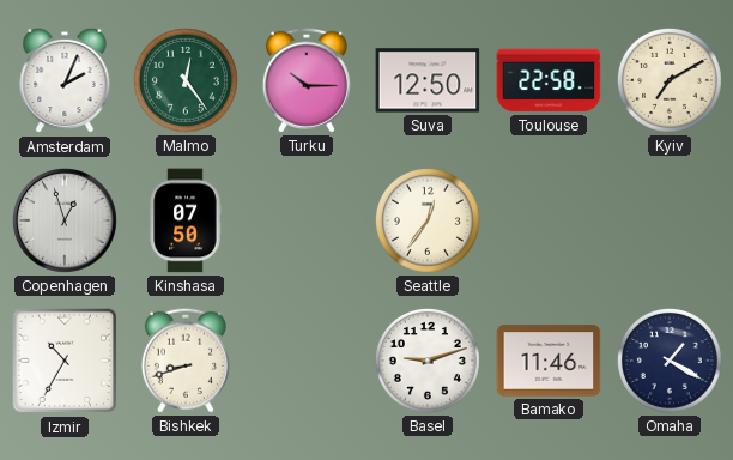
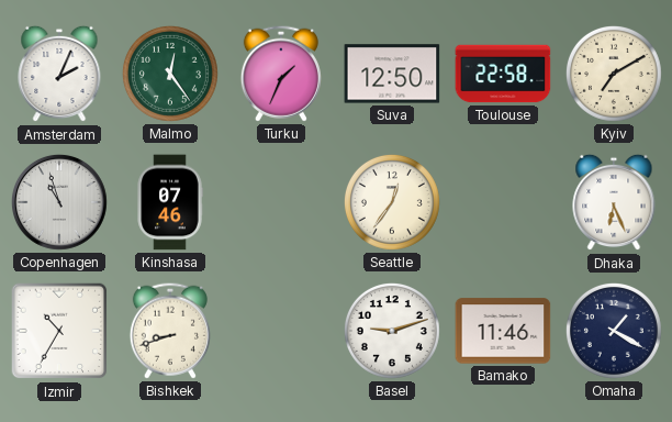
Turku: 10:15 -> 1:34 (281, 74)
Copenhagen: 12:57 -> 10:57 (60, 203)
Kinshasa: 07:50 -> 07:46 (170, 202)
Dhaka: none -> 6:26 (614, 202)
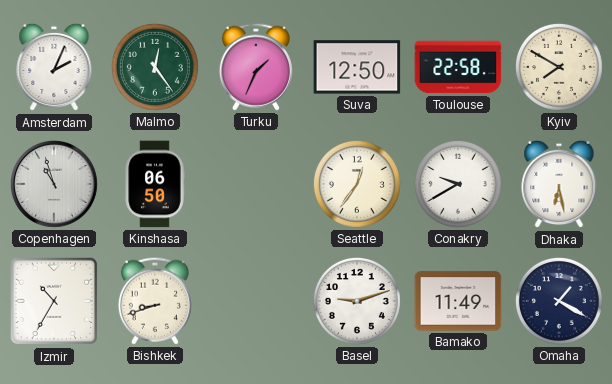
Kyiv: 7:10 -> 7:50 (559, 67)
Kinshasa: 07:46 -> 06:50 (155, 184)
Conakry: none -> 9:40 (458, 184)
Dhaka: 6:26 -> 6:28 (559, 184)
Bamako: 11:46 -> 11:49 (458, 301)
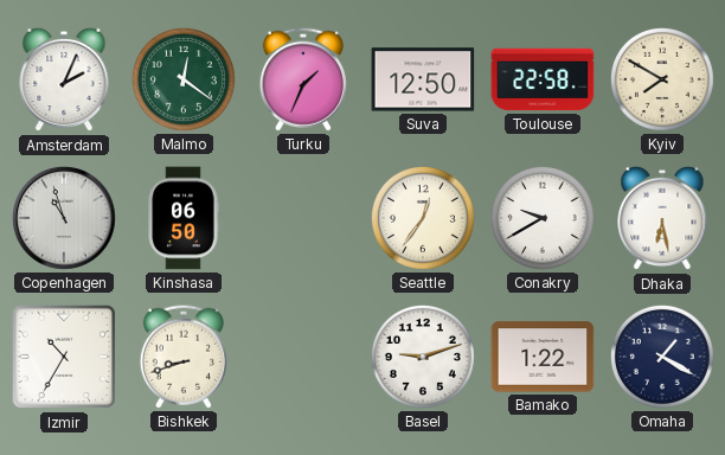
Malmo: 12:24 -> 12:21 (184, 79)
Bamako: 11:49 -> 1:22 (543, 357)
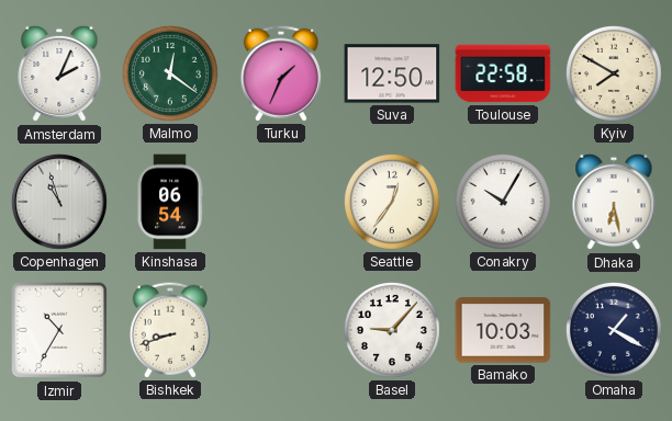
Kinshasa: 06:50 -> 06:54 (170, 202)
Conakry: 9:40 -> 10:05 (503, 202)
Basel: 9:12 -> 9:07 (392, 330)
Bamako: 1:22 -> 10:03 (503, 330)
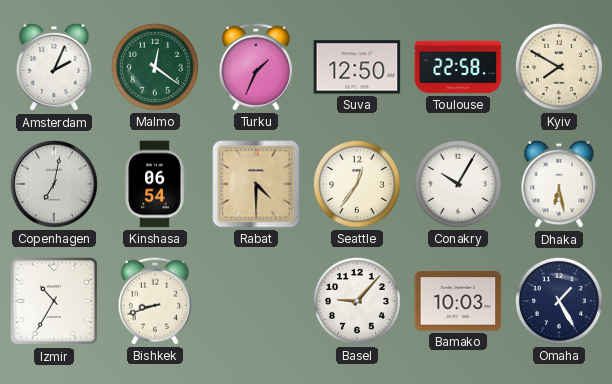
Copenhagen: 10:57 -> 7:02 (55, 185)
Rabat: none -> 4:30 (256, 184)
Omaha: 1:20 -> 1:25 (559, 301)
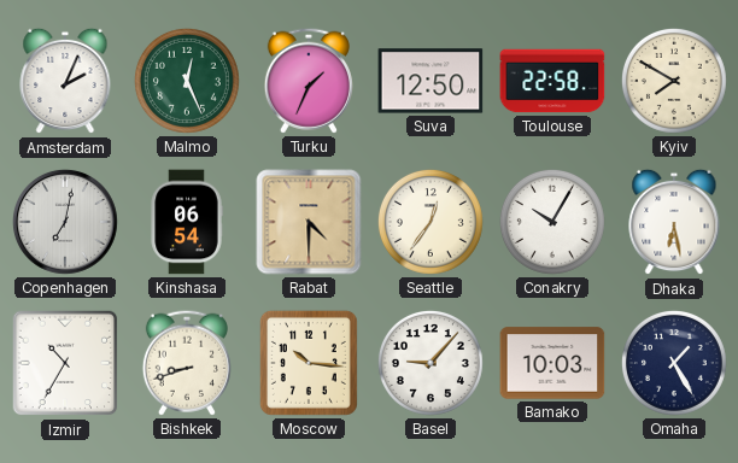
Malmo: 12:21 -> 12:26 (187, 81)
Moscow: none -> 10:16 (309, 363)
